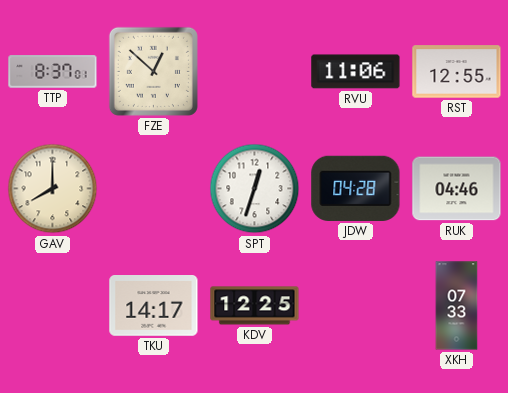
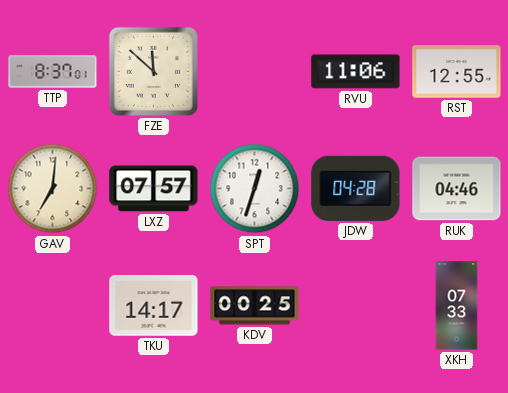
FZE: 12:52 -> 11:52 (153, 71)
GAV: 8:00 -> 7:01 (53, 189)
LXZ: none -> 07:57 (154, 189)
KDV: 12:25 -> 00:25 (255, 306)
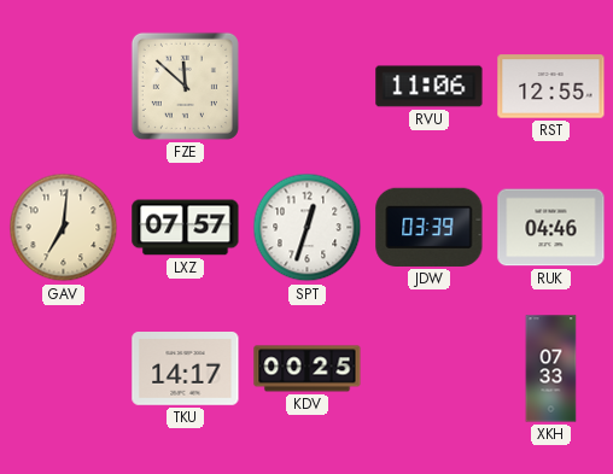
TTP: 8:37 -> none (53, 72)
JDW: 04:28 -> 03:39 (430, 227)
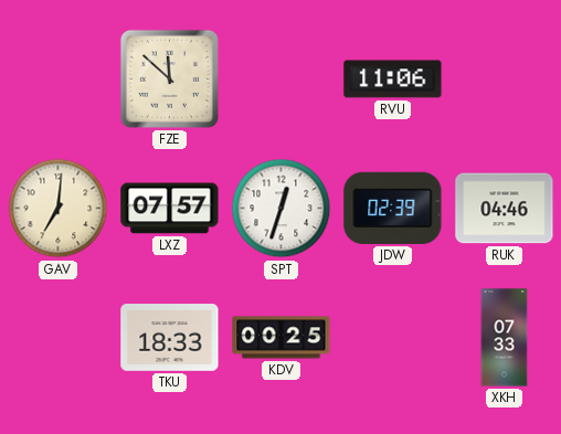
RST: 12:55 -> none (551, 87)
JDW: 03:39 -> 02:39 (393, 208)
TKU: 14:17 -> 18:33 (170, 338)
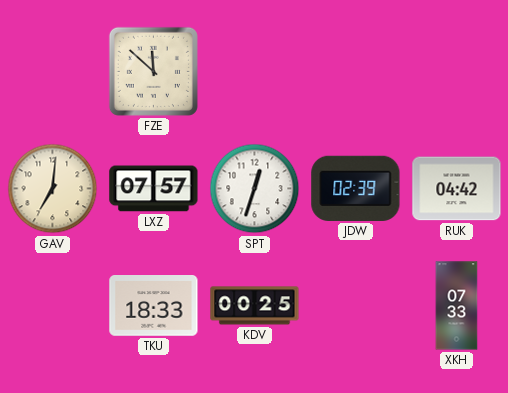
RVU: 11:06 -> none (393, 80)
RUK: 04:46 -> 04:42 (457, 189)
